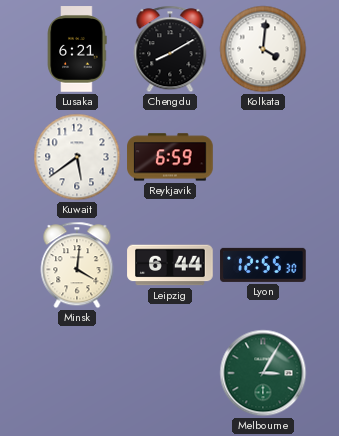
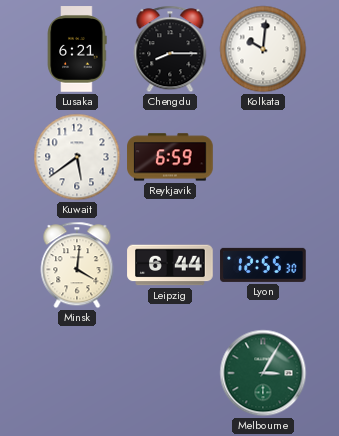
Chengdu: 8:10 -> 8:15 (170, 49)
Kolkata: 4:01 -> 10:01 (263, 49)
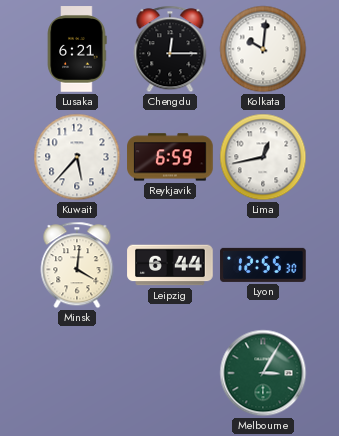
Chengdu: 8:15 -> 12:15 (170, 49)
Kuwait: 5:39 -> 5:37 (77, 157)
Lima: none -> 12:43 (263, 157)
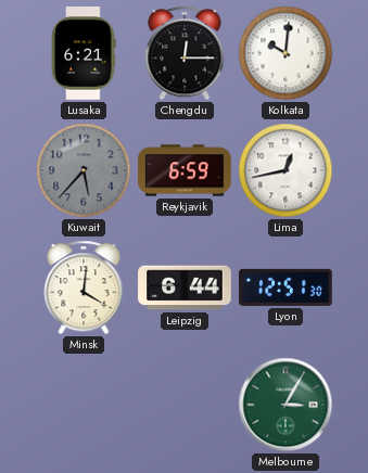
Kuwait dial: white -> grey (84, 170)
Lyon: 12:55 -> 12:51 (285, 287)
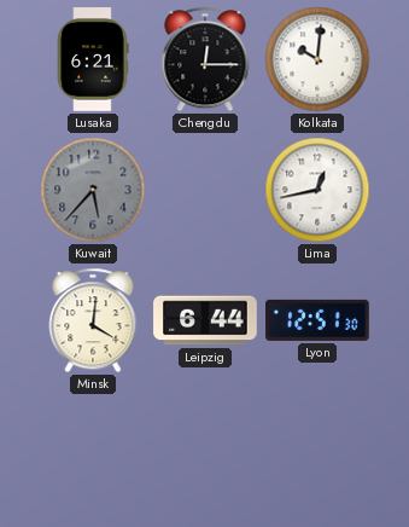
Reykjavik: 6:59 -> none (185, 170)
Melbourne: 3:05 -> none (285, 405)
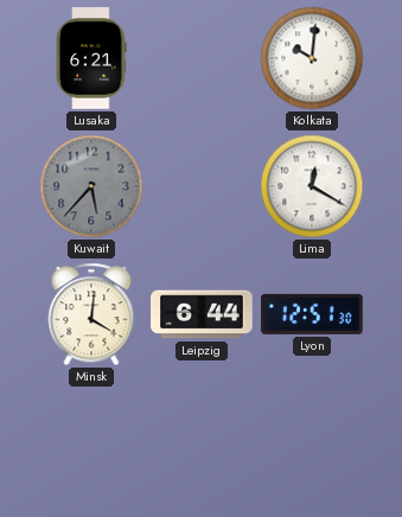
Chengdu: 12:15 -> none (205, 59)
Lima: 12:43 -> 12:20 (312, 186)
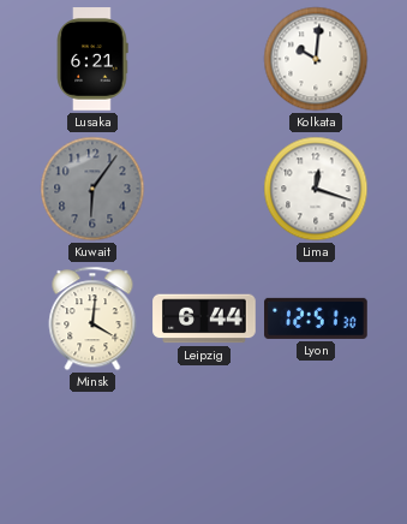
Kuwait: 5:37 -> 6:06 (92, 189)
Lima: 12:20 -> 12:18 (316, 189)
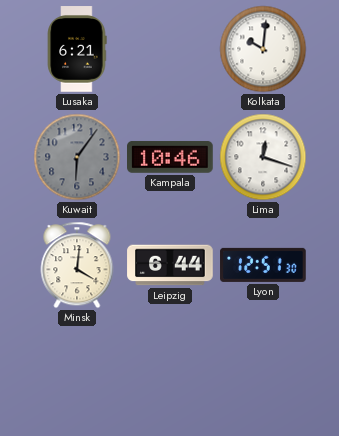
Kampala: none -> 10:46 (171, 157)
